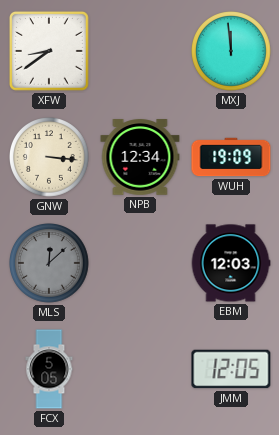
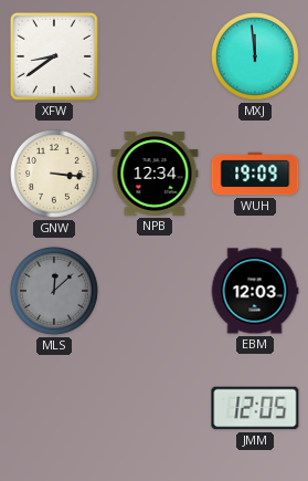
FCX: 5:05 -> none (49, 369)
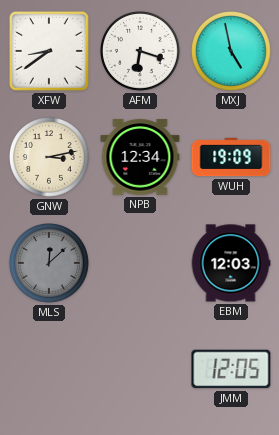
AFM: none -> 6:18 (141, 52)
MXJ: 11:59 -> 4:58 (232, 52)
GNW: 3:16 -> 3:13 (50, 158)
